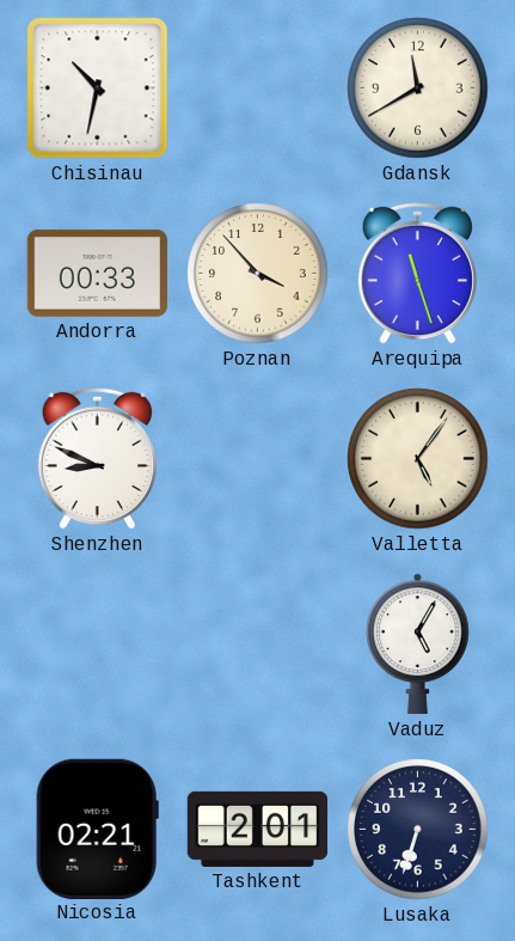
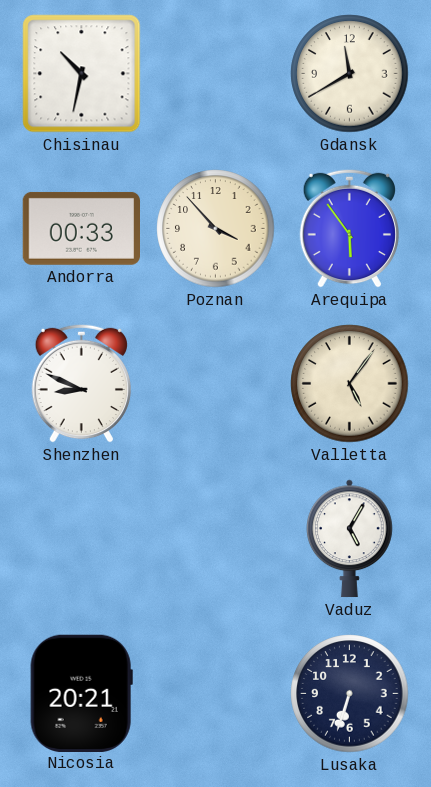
Arequipa: 11:27 -> 5:54 (349, 228)
Nicosia: 02:21 -> 20:21 (81, 693)
Tashkent: 2:01 -> none (258, 829)
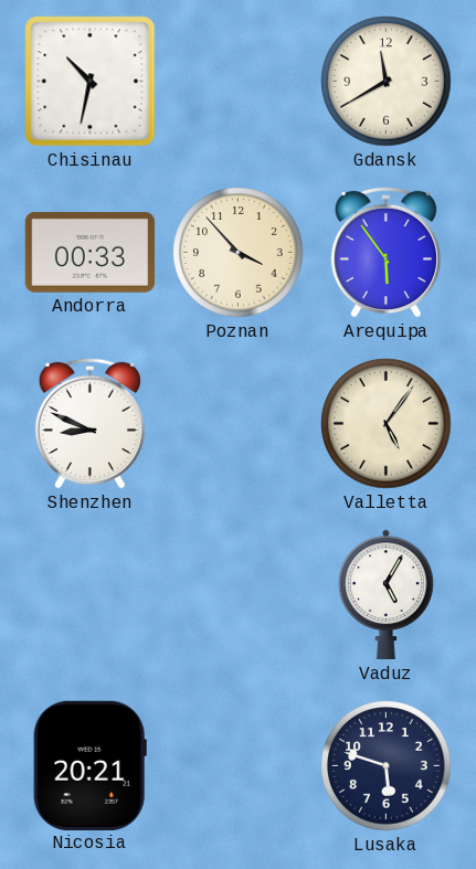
Lusaka: 6:33 -> 5:48 (387, 766)
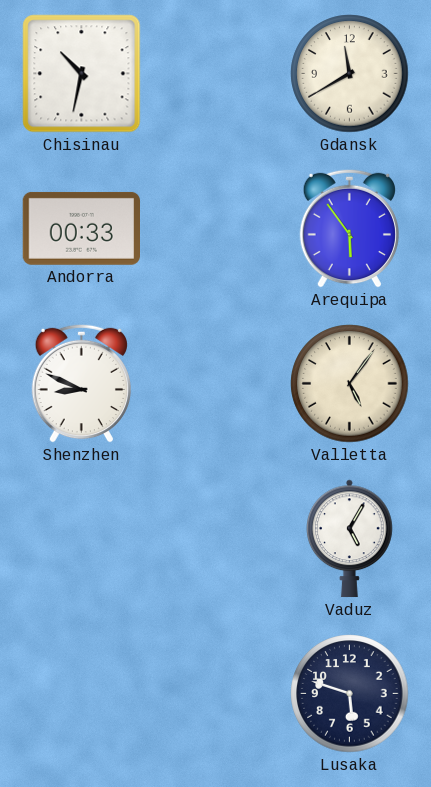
Poznan: 3:53 -> none (239, 253)
Nicosia: 20:21 -> none (89, 765)
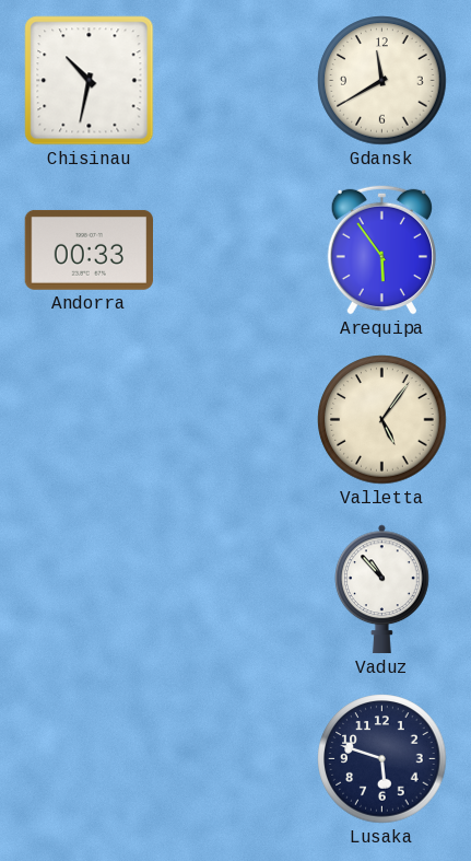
Shenzhen: 8:49 -> none (81, 383)
Vaduz: 5:05 -> 10:53 (382, 590)
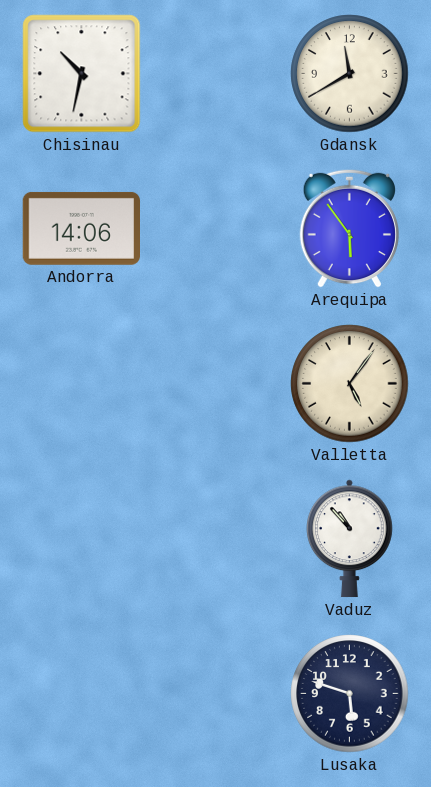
Andorra: 00:33 -> 14:06 (81, 228)
